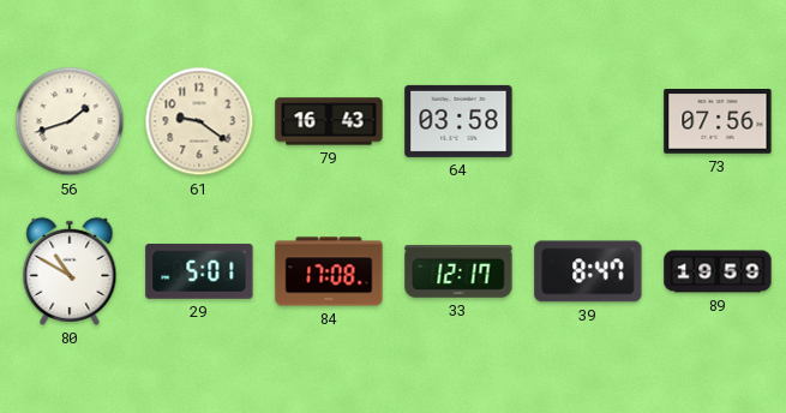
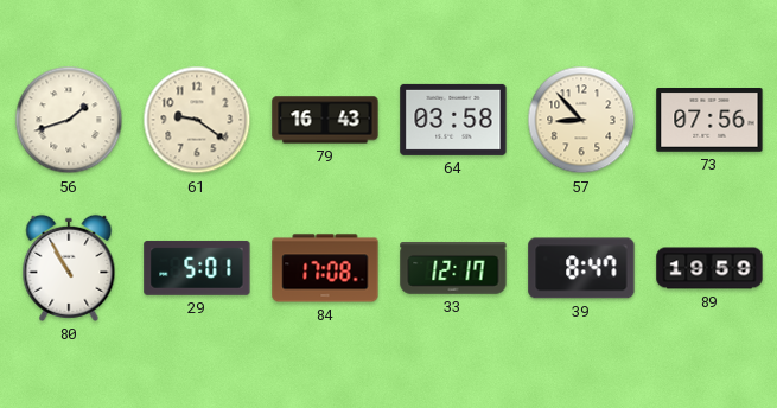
57: none -> 8:53 (581, 120)
80: 10:50 -> 10:55 (69, 268)
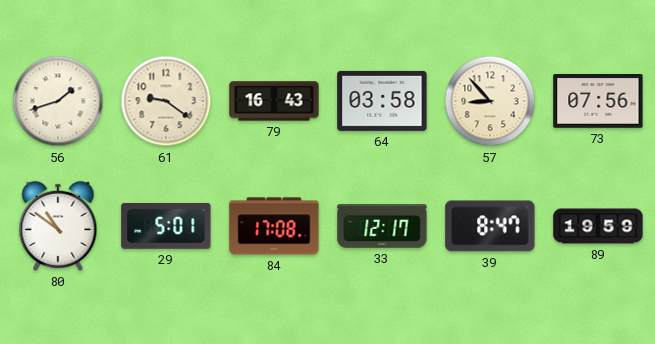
80: 10:55 -> 10:51 (58, 226)
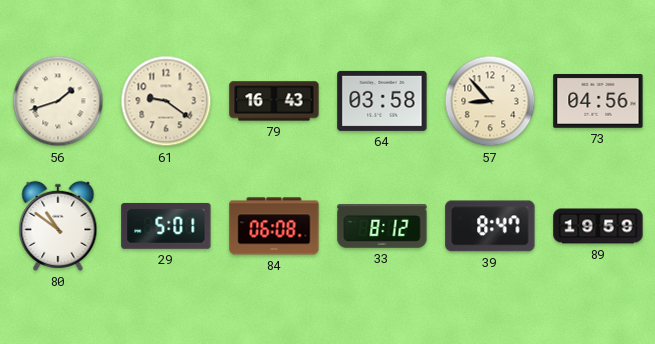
73: 07:56 -> 04:56 (598, 102)
84: 17:08 -> 06:08 (274, 226)
33: 12:17 -> 8:12 (382, 226)
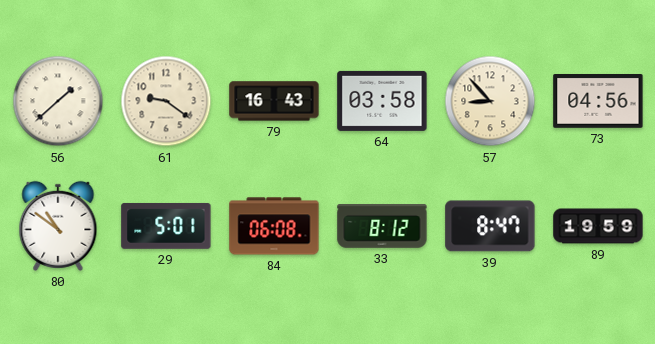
56: 1:42 -> 1:38 (58, 101)
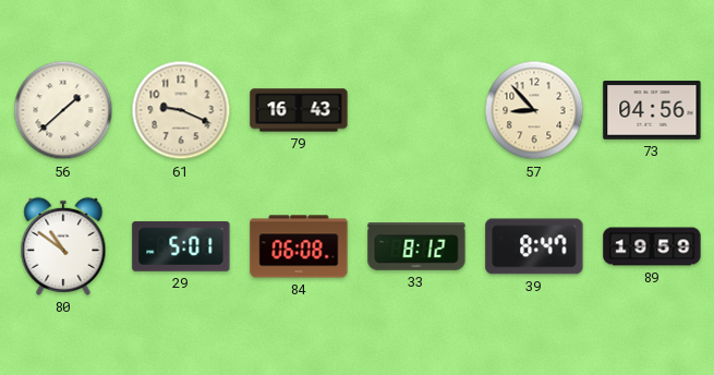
61: 9:21 -> 9:19 (181, 110)
64: 03:58 -> none (382, 101)
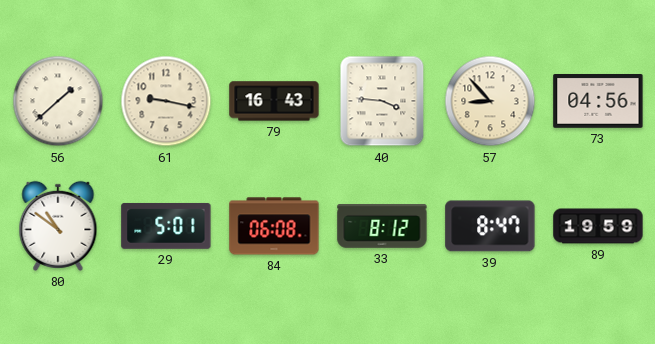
61: 9:19 -> 9:17 (166, 101)
40: none -> 3:46 (382, 101)
